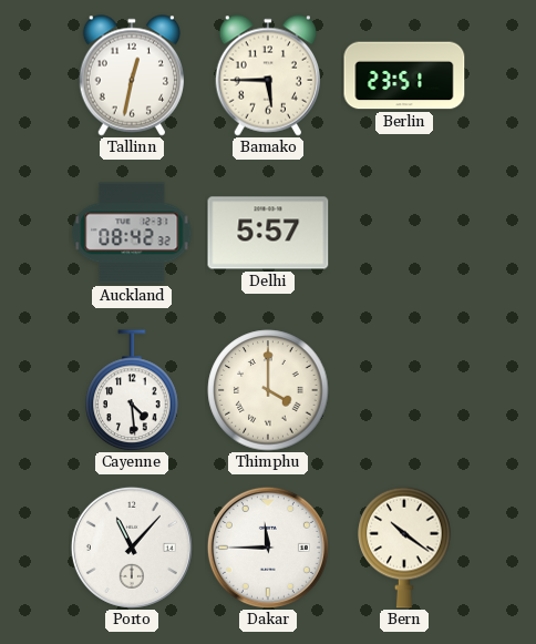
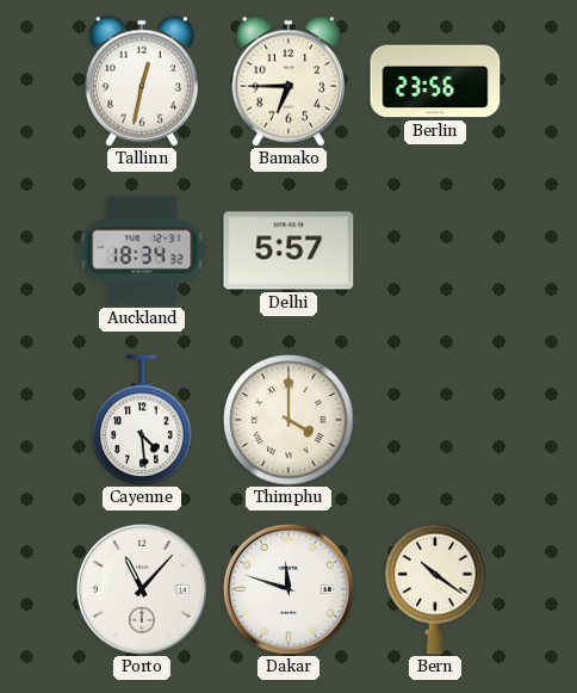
Bamako: 5:45 -> 6:45 (287, 81)
Berlin: 23:51 -> 23:56 (435, 81)
Auckland: 08:42 -> 18:34 (142, 250)
Dakar: 11:45 -> 11:48 (288, 589)
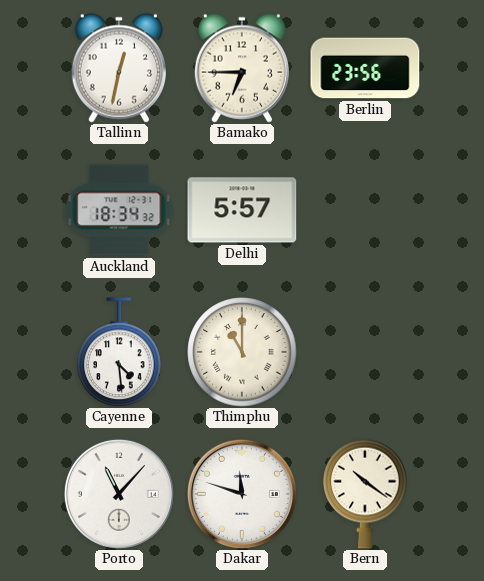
Thimphu: 4:00 -> 11:00 (242, 352)
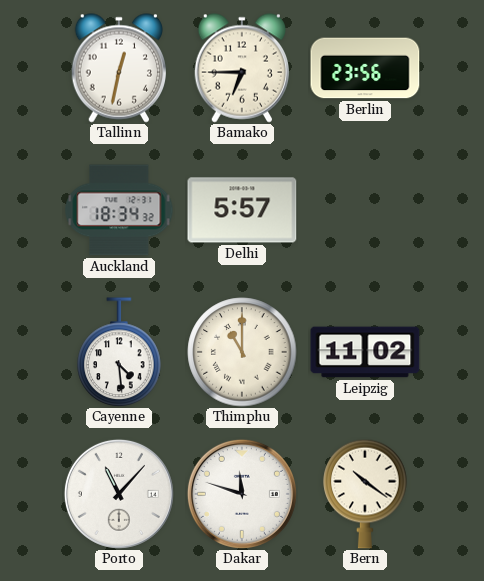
Leipzig: none -> 11:02 (365, 352)
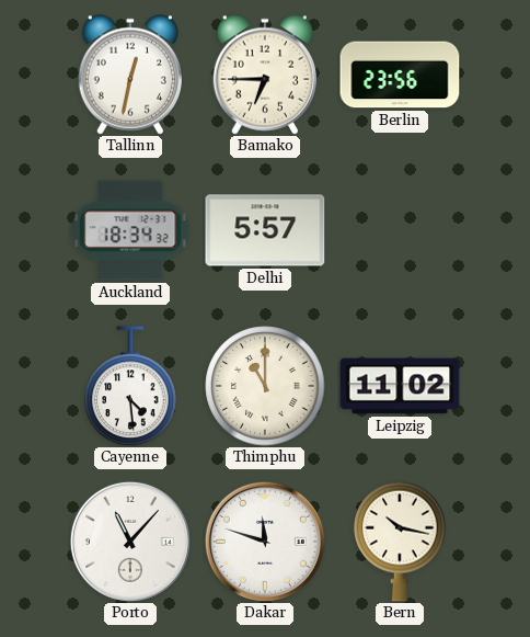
Bern: 10:21 -> 10:17 (400, 542)
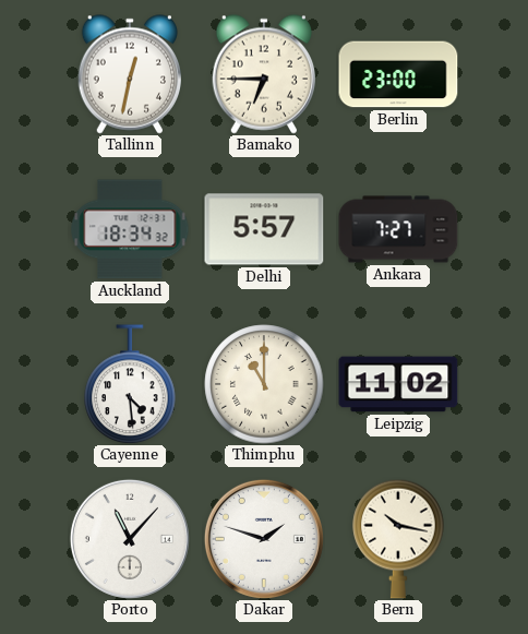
Berlin: 23:56 -> 23:00 (398, 74)
Ankara: none -> 7:27 (398, 229)
Dakar: 11:48 -> 1:48 (264, 539)
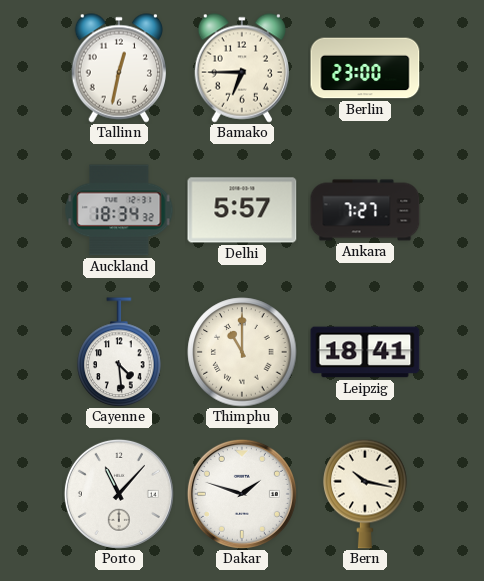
Leipzig: 11:02 -> 18:41 (365, 352)
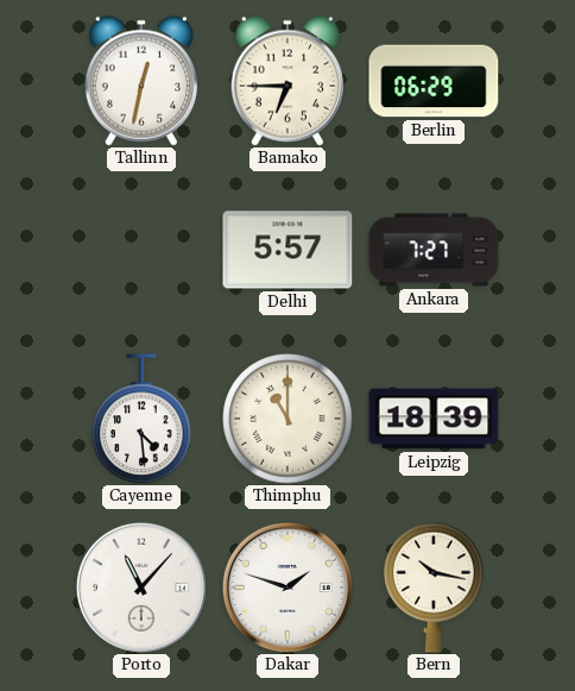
Berlin: 23:00 -> 06:29 (434, 81)
Auckland: 18:34 -> none (119, 210)
Leipzig: 18:41 -> 18:39 (434, 419)
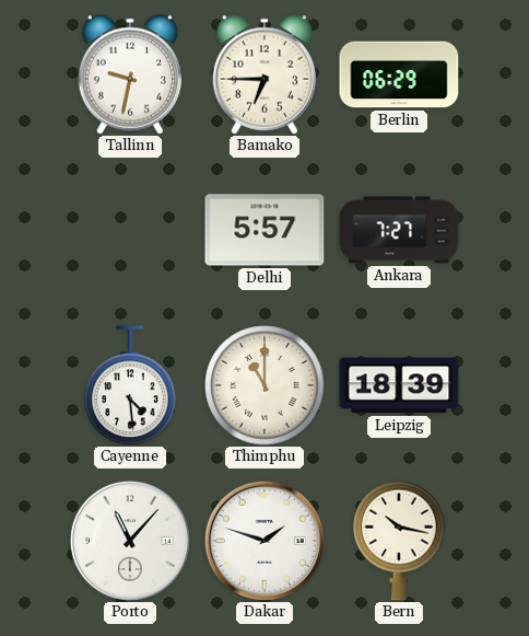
Tallinn: 12:32 -> 9:32 (129, 74)
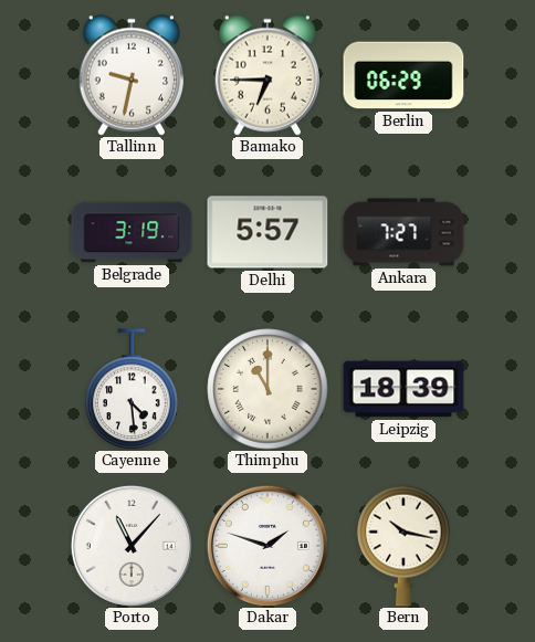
Belgrade: none -> 3:19 (132, 232)
